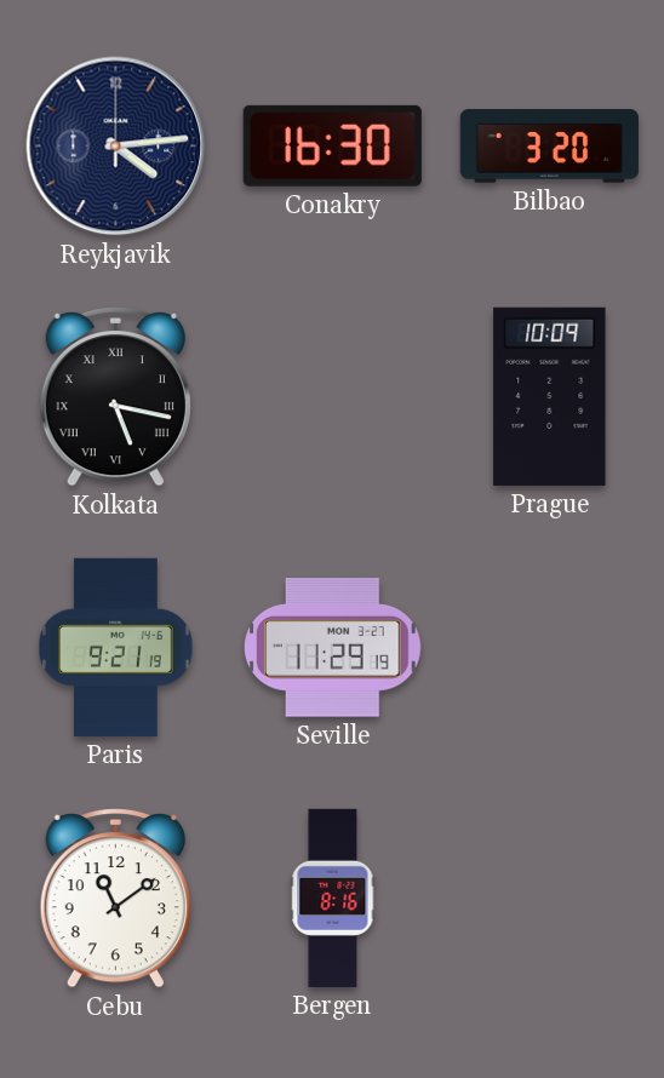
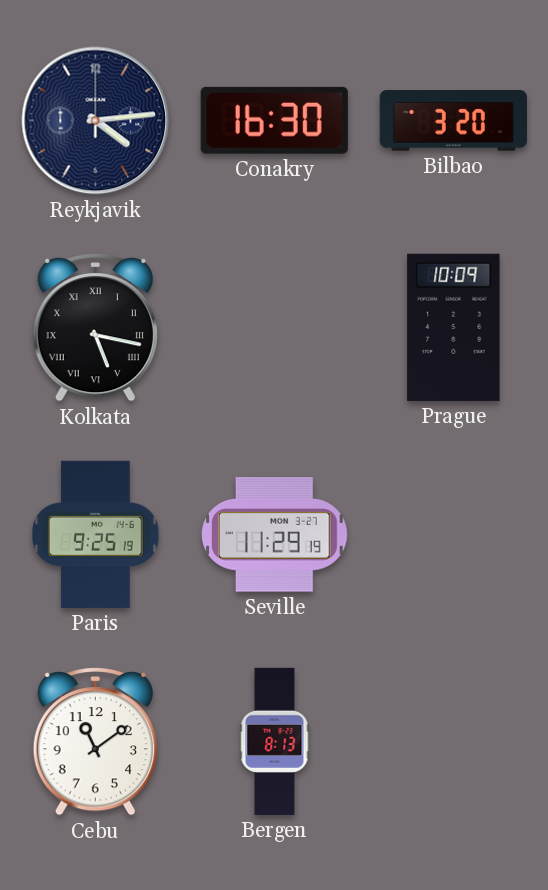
Paris: 9:21 -> 9:25 (96, 534)
Bergen: 8:16 -> 8:13 (275, 741)
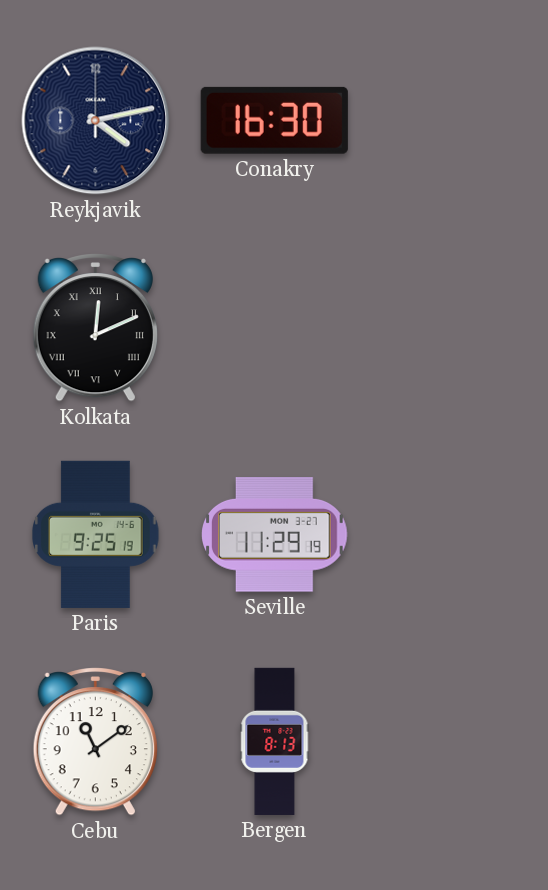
Reykjavik: 4:14 -> 4:13 (96, 121)
Bilbao: 3:20 -> none (453, 121)
Kolkata: 5:17 -> 12:11 (95, 328)
Prague: 10:09 -> none (454, 327)
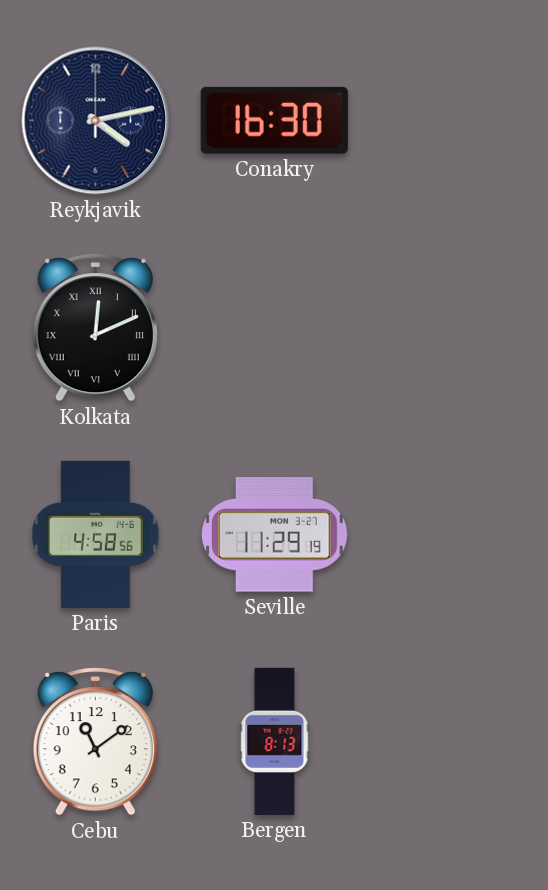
Paris: 9:25 -> 4:58 (96, 534)
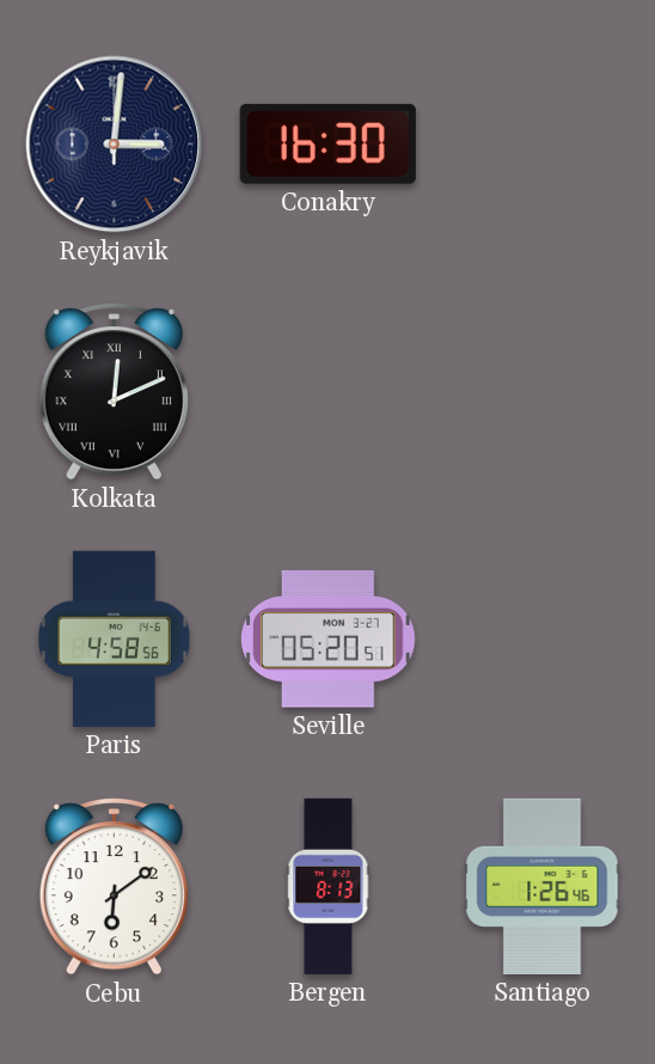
Reykjavik: 4:13 -> 3:01 (115, 145)
Seville: 11:29 -> 05:20 (329, 640)
Cebu: 11:09 -> 6:09 (114, 887)
Santiago: none -> 1:26 (543, 886)
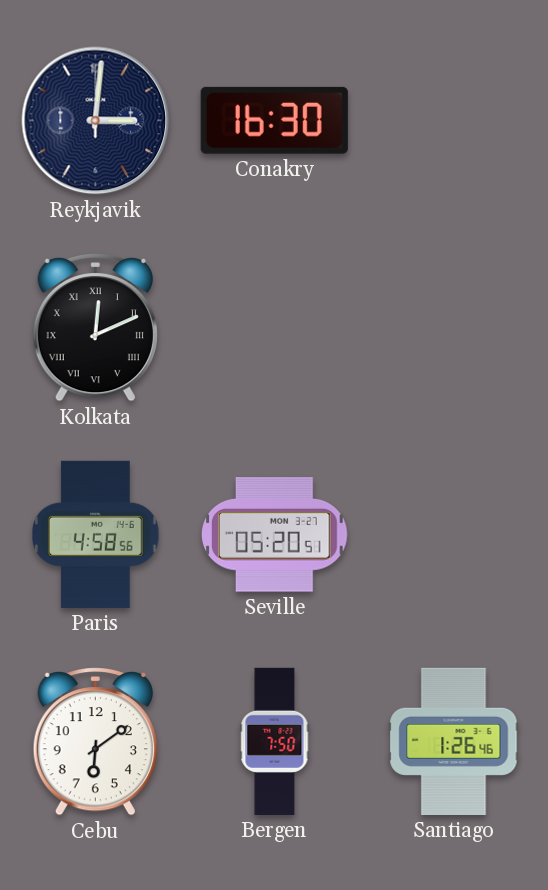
Bergen: 8:13 -> 7:50 (275, 741)
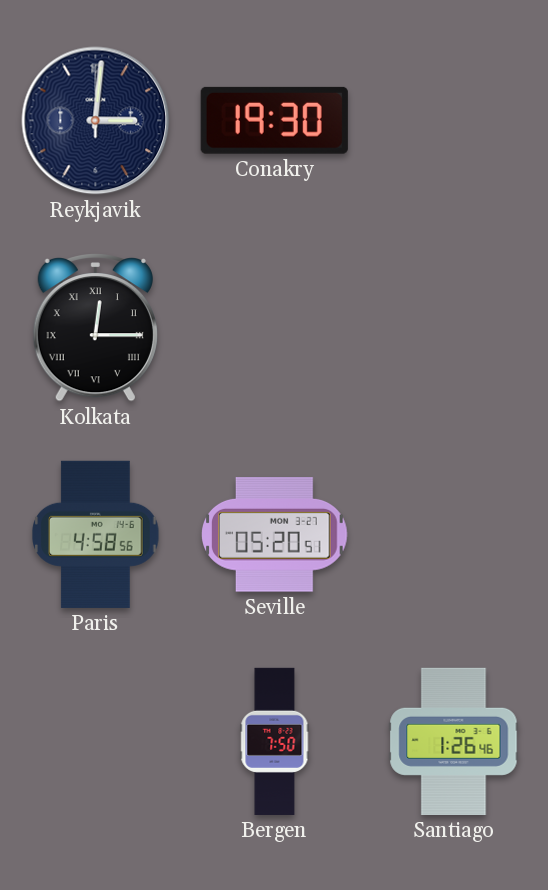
Conakry: 16:30 -> 19:30 (274, 120)
Kolkata: 12:11 -> 12:15 (95, 328)
Cebu: 6:09 -> none (95, 742)
